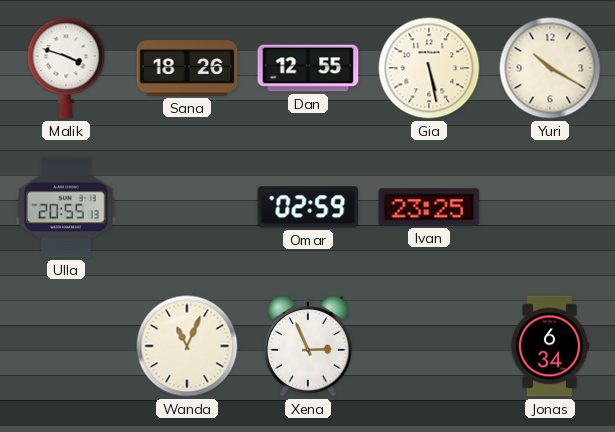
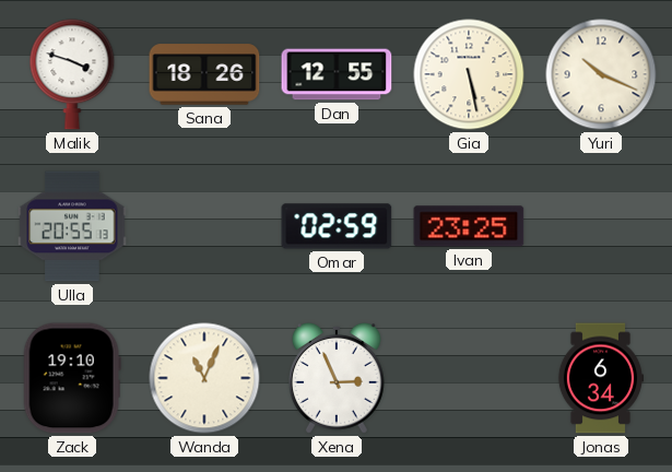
Yuri: 10:20 -> 10:19 (601, 74)
Zack: none -> 19:10 (72, 378)
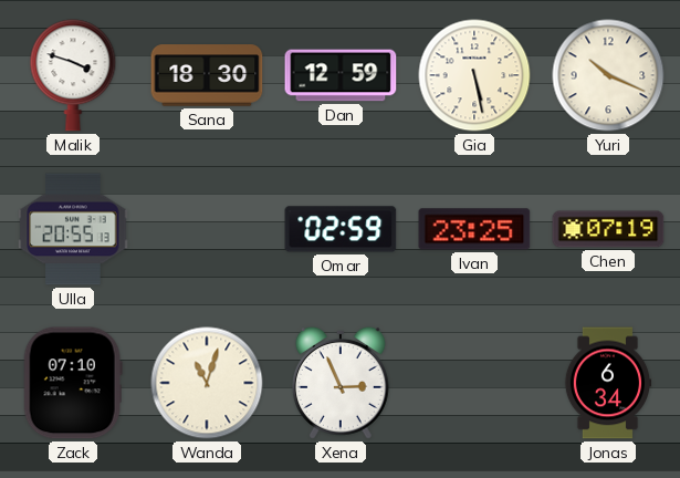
Sana: 18:26 -> 18:30 (207, 75)
Dan: 12:55 -> 12:59 (341, 75)
Chen: none -> 07:19 (608, 229)
Zack: 19:10 -> 07:10 (73, 383)
Wanda: 11:04 -> 11:03 (207, 383)
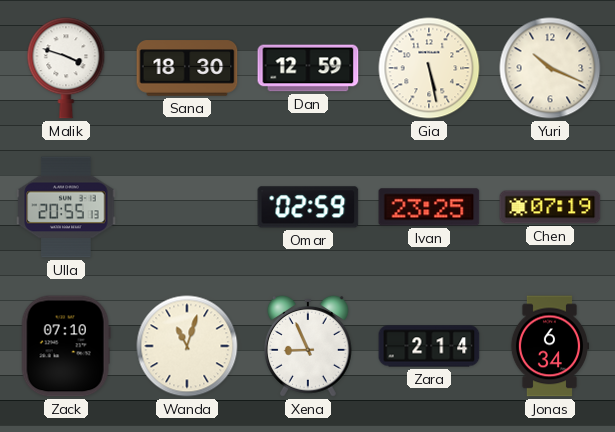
Xena: 2:56 -> 8:56 (308, 346)
Zara: none -> 2:14 (429, 346)
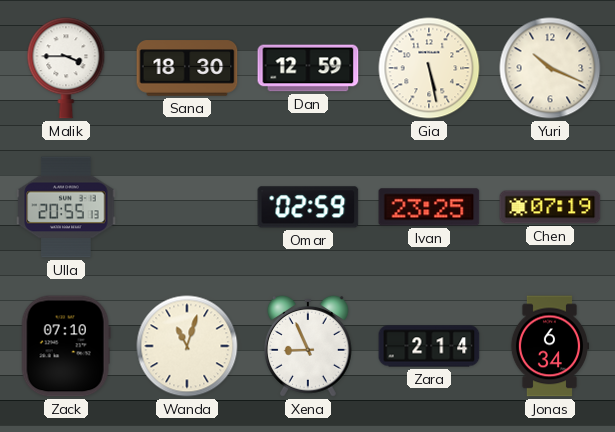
Malik: 3:48 -> 3:45 (66, 68)
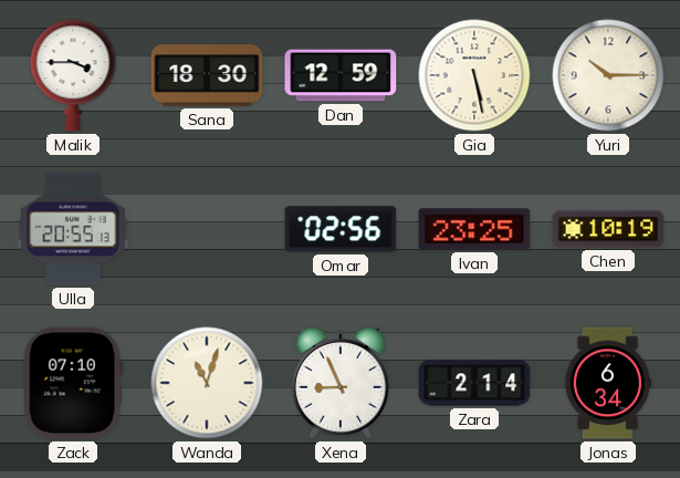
Yuri: 10:19 -> 10:15 (608, 75)
Omar: 02:59 -> 02:56 (341, 229)
Chen: 07:19 -> 10:19 (608, 229)
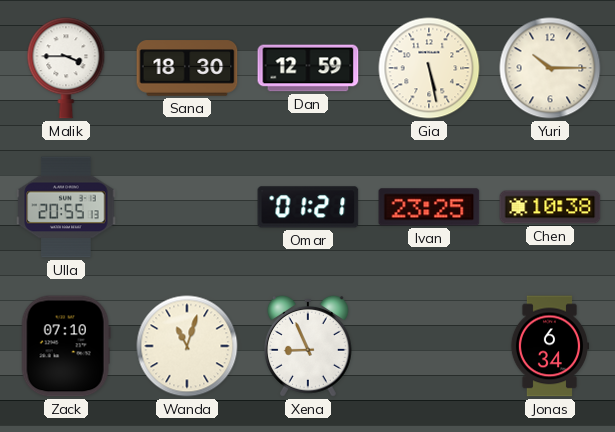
Omar: 02:56 -> 01:21 (308, 207)
Chen: 10:19 -> 10:38 (550, 207)
Zara: 2:14 -> none (474, 383)
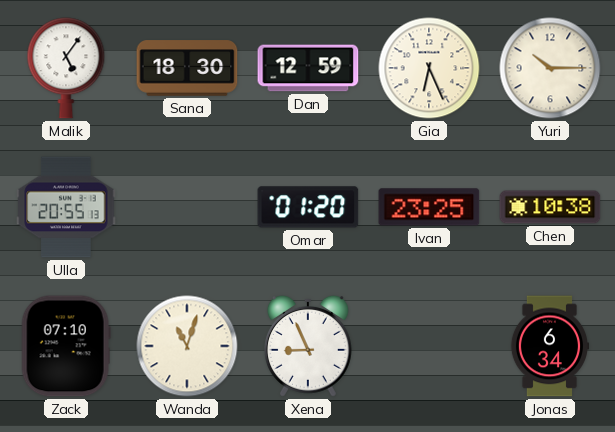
Malik: 3:45 -> 5:06 (66, 68)
Gia: 5:28 -> 6:26 (429, 68)
Omar: 01:21 -> 01:20 (308, 207)
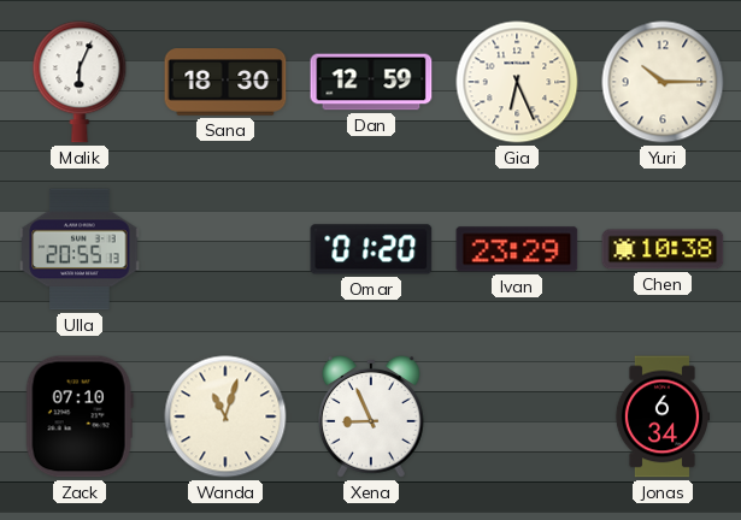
Malik: 5:06 -> 6:04 (80, 82)
Ivan: 23:25 -> 23:29 (517, 249)
